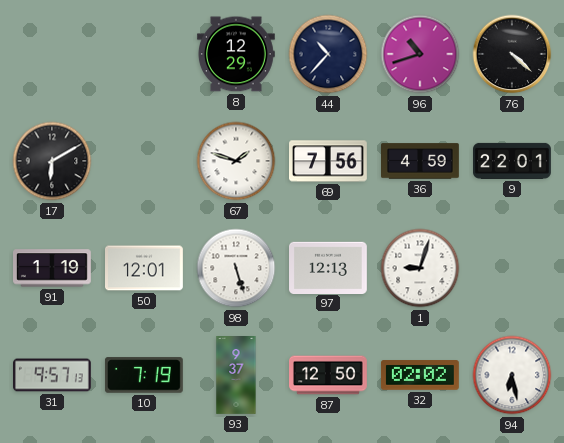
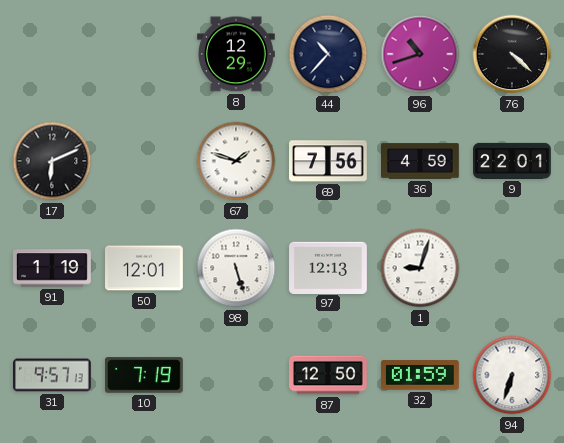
17: 6:10 -> 6:11 (52, 161)
93: 9:37 -> none (236, 376)
32: 02:02 -> 01:59 (420, 375)
94: 6:28 -> 6:33 (512, 375)
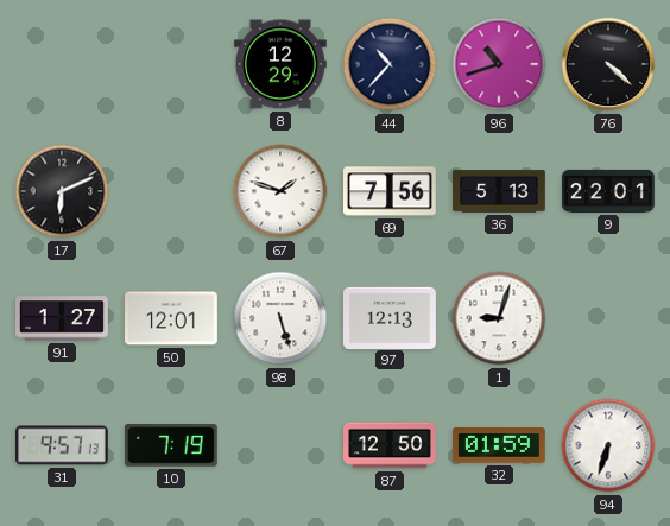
36: 4:59 -> 5:13 (500, 191)
91: 1:19 -> 1:27 (63, 318)
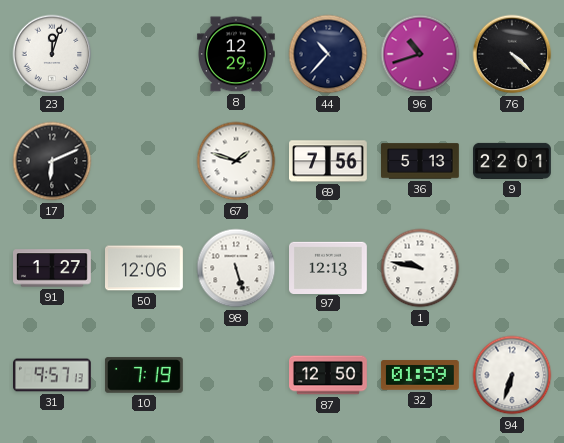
23: none -> 12:03 (52, 54)
50: 12:01 -> 12:06 (145, 268)
1: 9:03 -> 9:47 (420, 268)
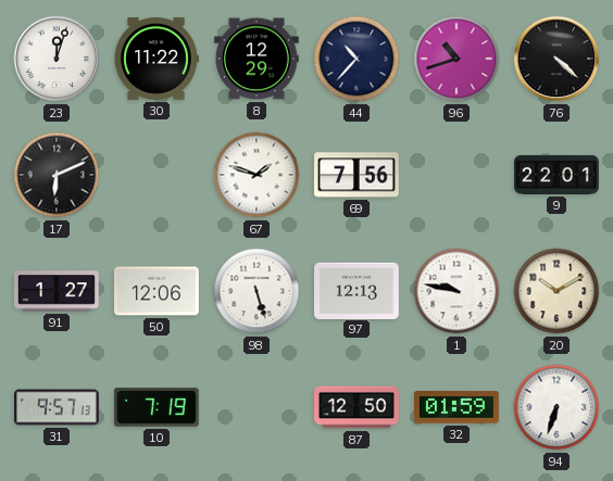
30: none -> 11:22 (157, 59)
36: 5:13 -> none (421, 161)
20: none -> 10:10 (556, 291)
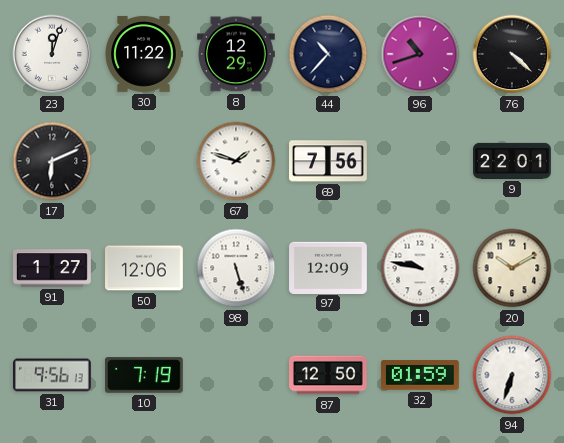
97: 12:13 -> 12:09 (329, 267)
31: 9:57 -> 9:56 (53, 375)
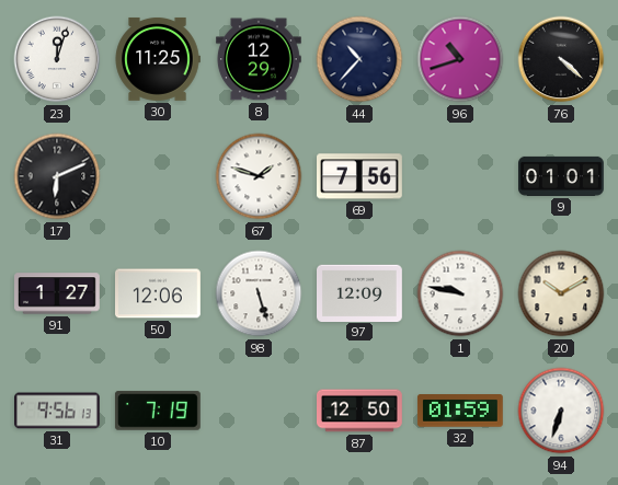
30: 11:22 -> 11:25 (158, 59)
9: 22:01 -> 01:01 (562, 176)
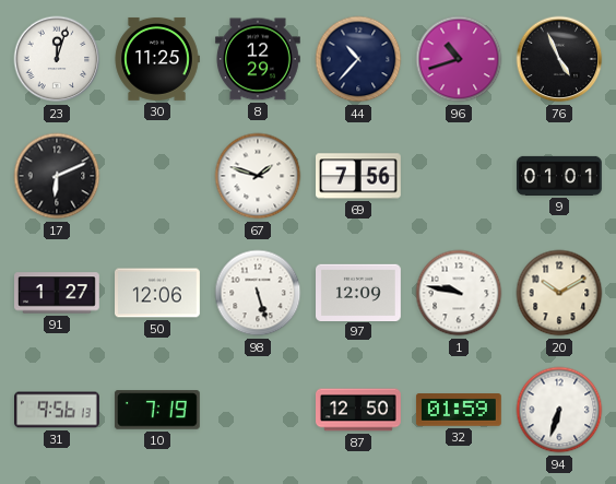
76: 4:22 -> 4:56 (559, 59)
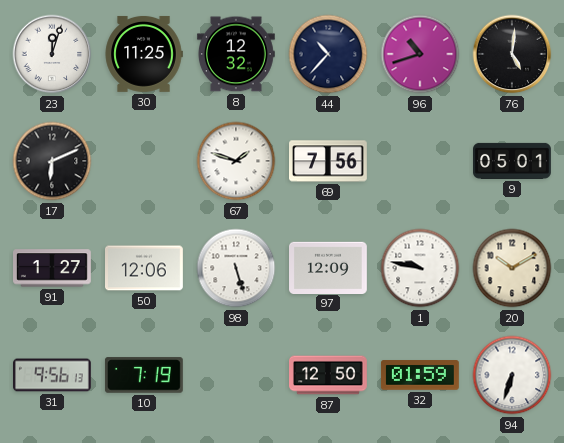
8: 12:29 -> 12:32 (236, 54)
76: 4:56 -> 5:01 (512, 54)
9: 01:01 -> 05:01 (513, 161)
